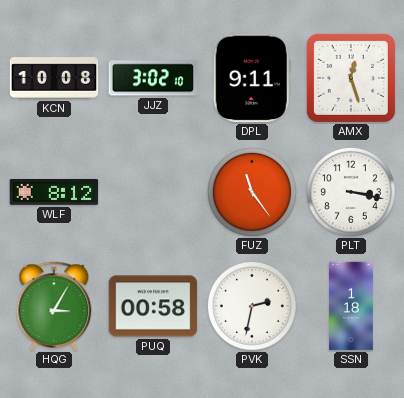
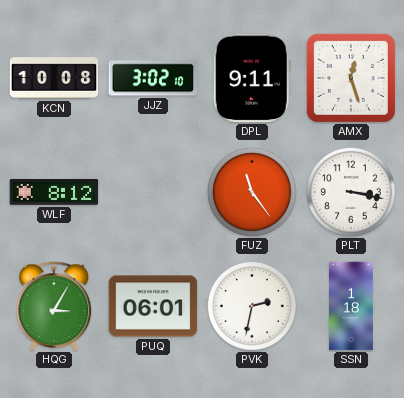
PUQ: 00:58 -> 06:01 (153, 306)
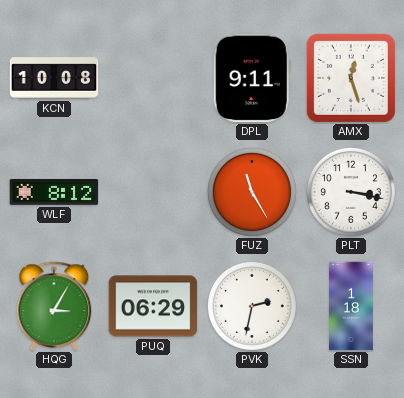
JJZ: 3:02 -> none (153, 78)
FUZ: 11:24 -> 11:25 (252, 192)
PUQ: 06:01 -> 06:29 (153, 306)
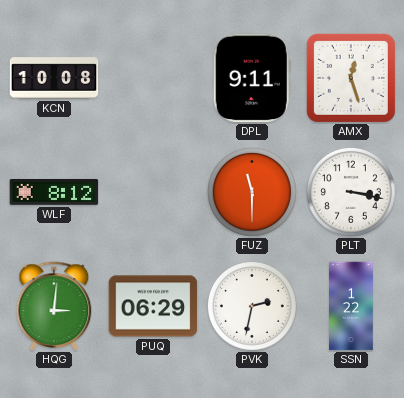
FUZ: 11:25 -> 11:30 (252, 192)
HQG: 3:05 -> 3:01 (54, 306)
SSN: 1:18 -> 1:22 (352, 306)
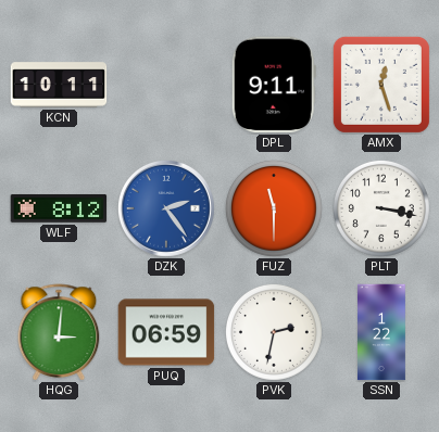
KCN: 10:08 -> 10:11 (59, 85)
DZK: none -> 2:24 (167, 209)
PUQ: 06:29 -> 06:59 (166, 332)
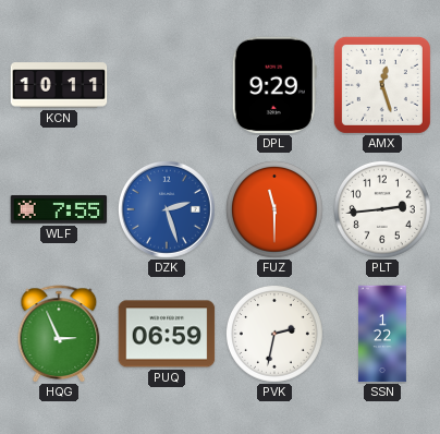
DPL: 9:11 -> 9:29 (274, 85)
WLF: 8:12 -> 7:55 (59, 209)
DZK: 2:24 -> 2:27 (168, 210)
PLT: 3:17 -> 2:44 (382, 209)
HQG: 3:01 -> 2:56 (59, 334)
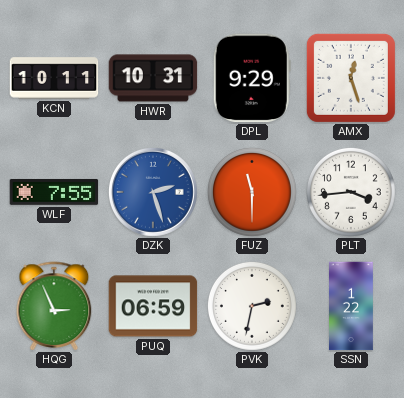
HWR: none -> 10:31 (153, 78)
PLT: 2:44 -> 3:44 (351, 192)
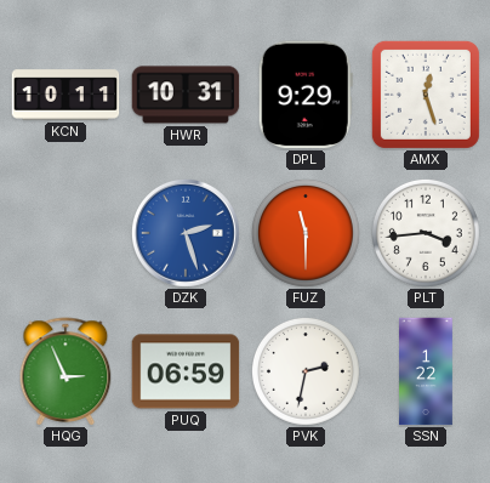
WLF: 7:55 -> none (54, 192)
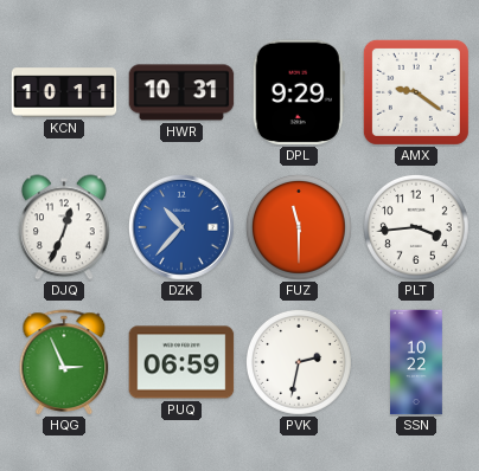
AMX: 12:27 -> 9:21 (416, 92)
DJQ: none -> 12:34 (65, 227)
DZK: 2:27 -> 10:37 (183, 228)
SSN: 1:22 -> 10:22 (417, 362)
